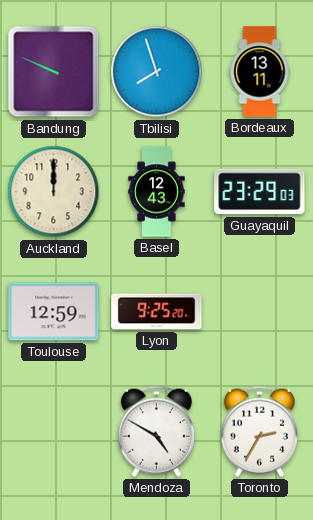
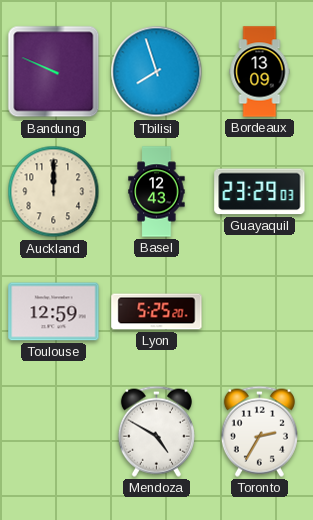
Bordeaux: 13:11 -> 13:09 (260, 72)
Lyon: 9:25 -> 5:25 (157, 312)
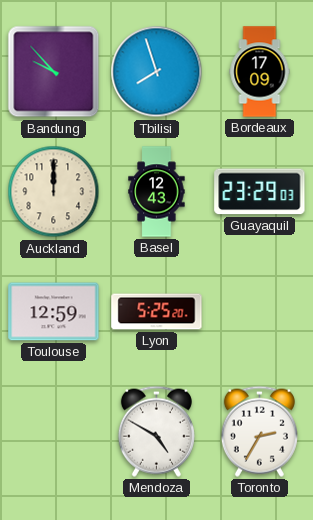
Bandung: 9:49 -> 9:53 (54, 72)
Bordeaux: 13:09 -> 17:09 (260, 72)
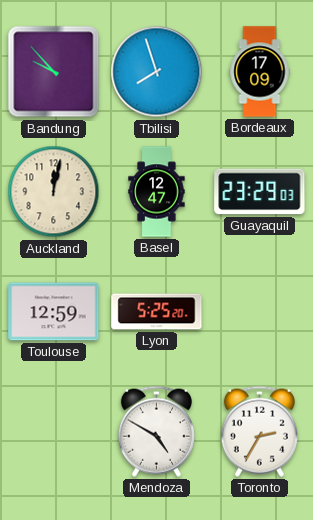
Auckland: 12:00 -> 12:02 (54, 192)
Basel: 12:43 -> 12:47 (157, 192)
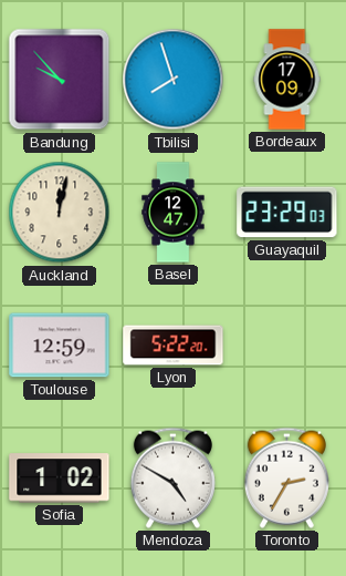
Lyon: 5:25 -> 5:22 (174, 346)
Sofia: none -> 1:02 (60, 479)
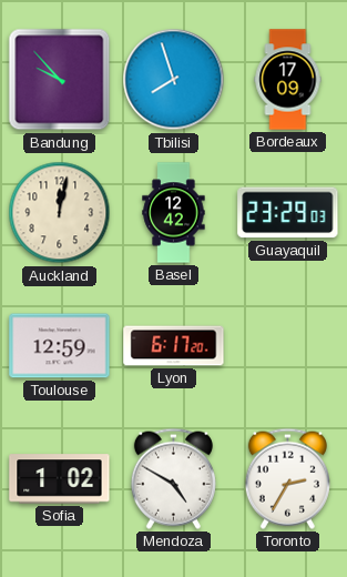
Basel: 12:47 -> 12:42 (174, 213)
Lyon: 5:22 -> 6:17 (174, 346)
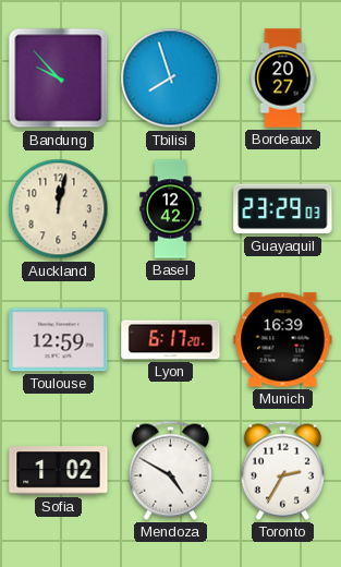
Bordeaux: 17:09 -> 20:27 (283, 79)
Munich: none -> 16:39 (283, 340)
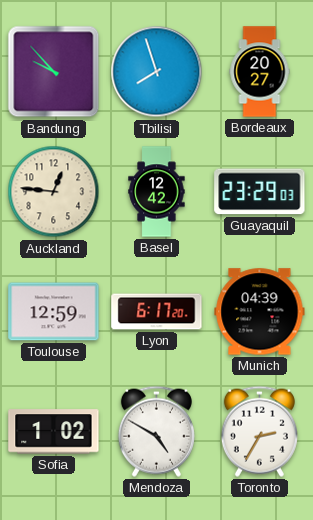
Auckland: 12:02 -> 12:46 (54, 192)
Munich: 16:39 -> 04:39 (260, 312)
